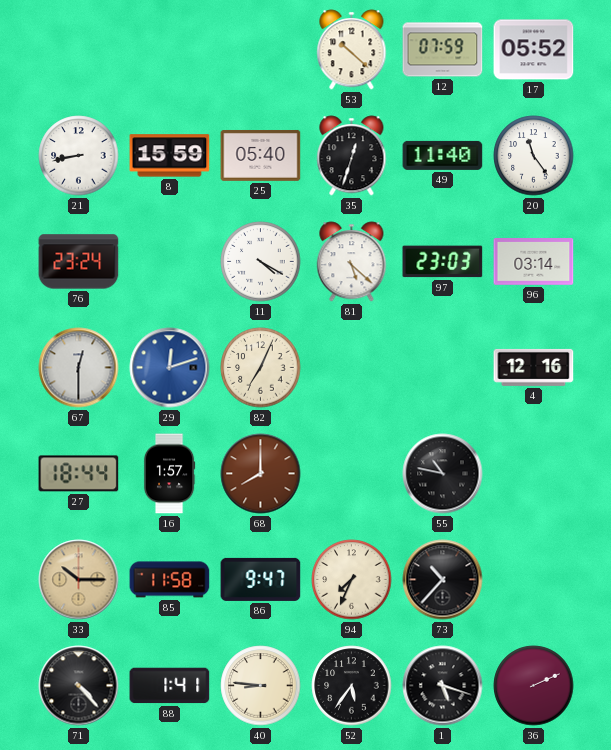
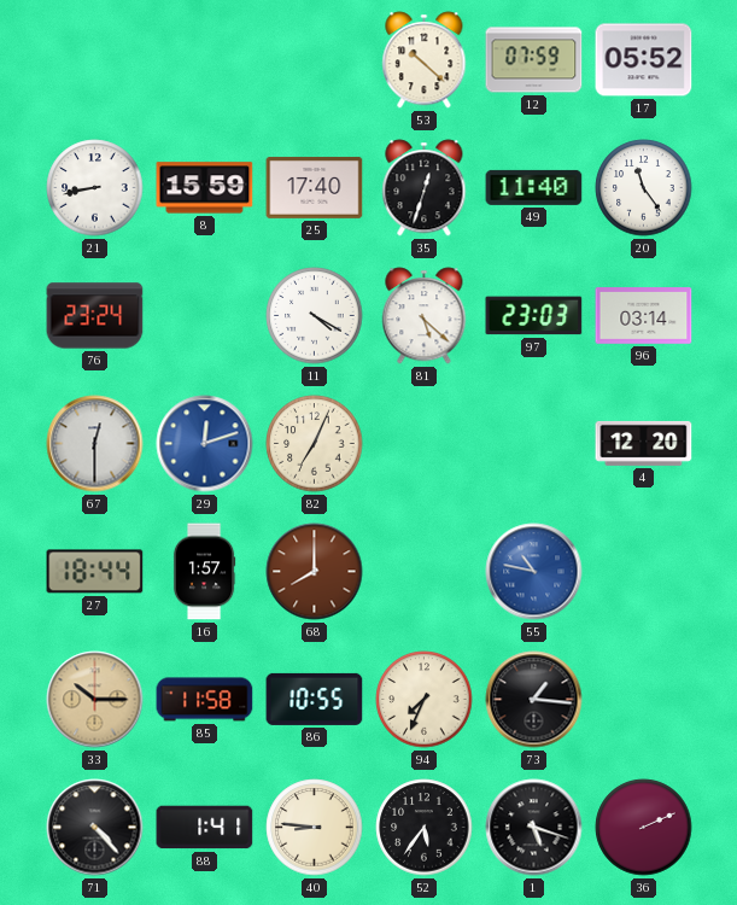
25: 05:40 -> 17:40 (315, 187)
4: 12:16 -> 12:20 (644, 443)
55 dial: black -> blue (534, 572)
86: 9:47 -> 10:55 (315, 699)
73: 10:37 -> 1:16 (534, 700)
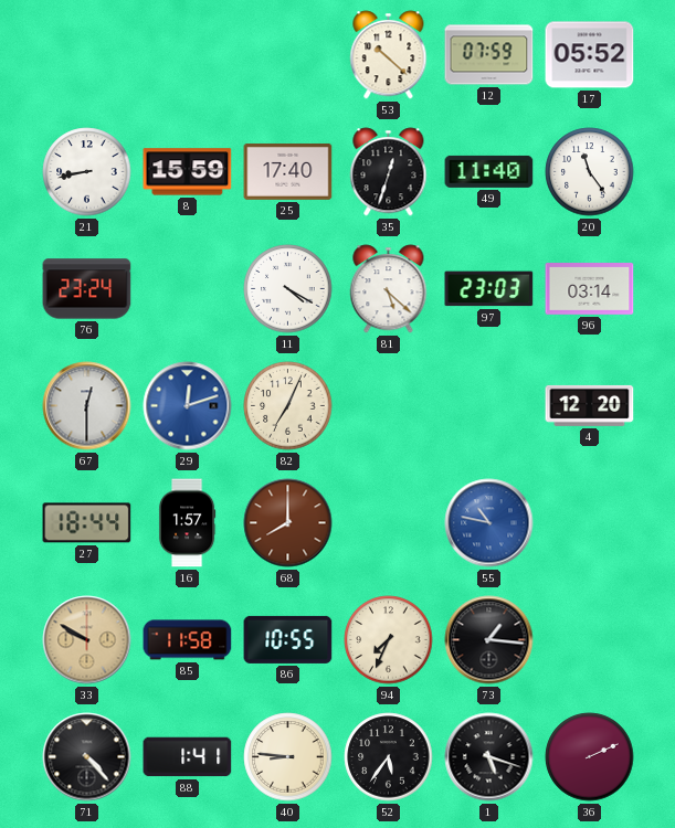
33: 10:15 -> 9:50 (87, 640)
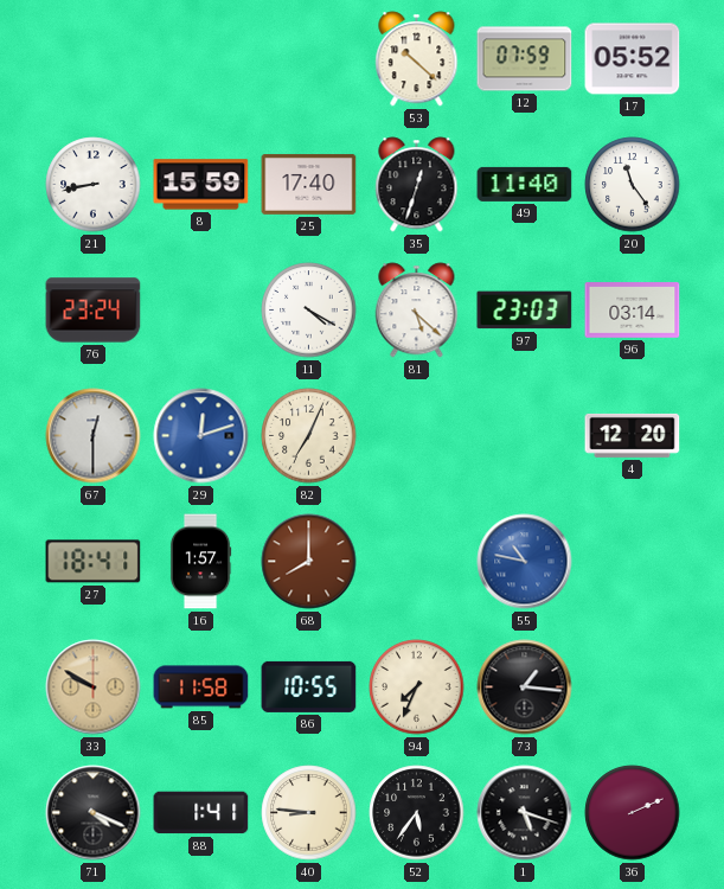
27: 18:44 -> 18:41 (94, 562)
71: 4:23 -> 4:19 (94, 813)
